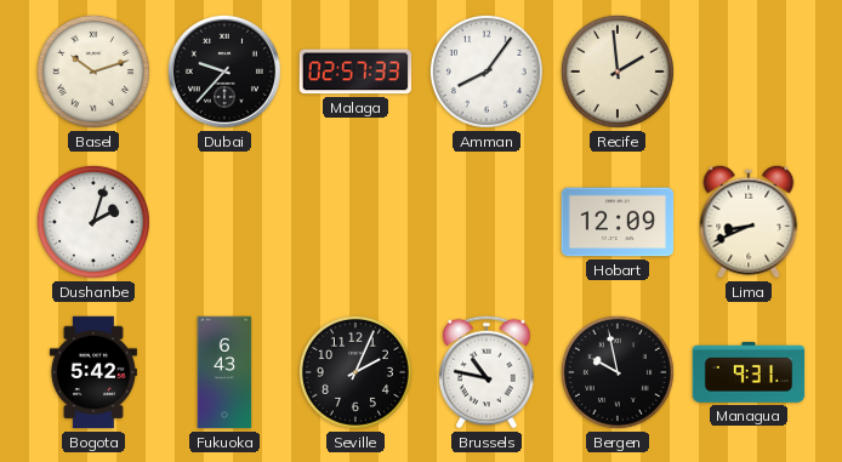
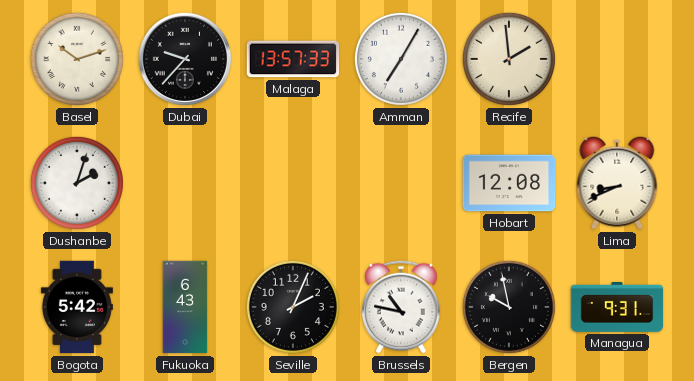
Malaga: 02:57 -> 13:57 (293, 59)
Amman: 8:06 -> 7:05 (401, 59)
Hobart: 12:09 -> 12:08 (509, 183)
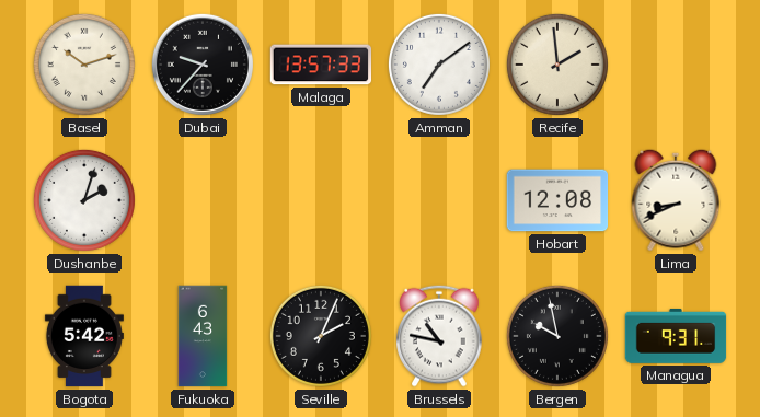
Amman: 7:05 -> 7:09 (439, 65)
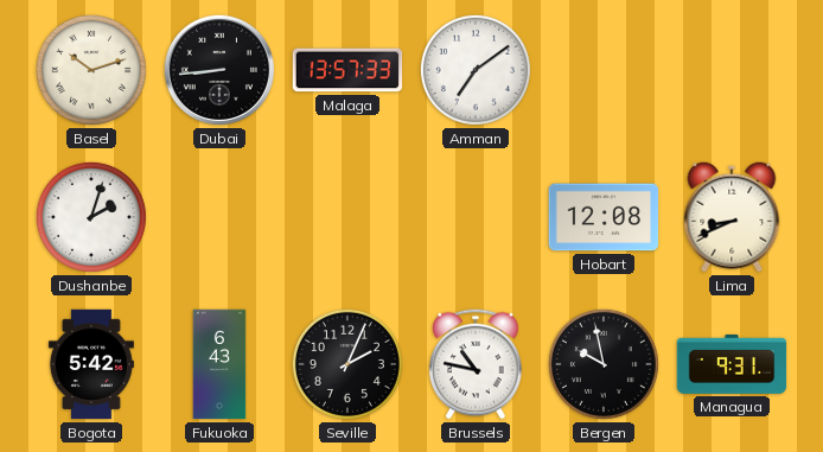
Dubai: 9:37 -> 8:44 (219, 70)
Recife: 1:59 -> none (557, 65)
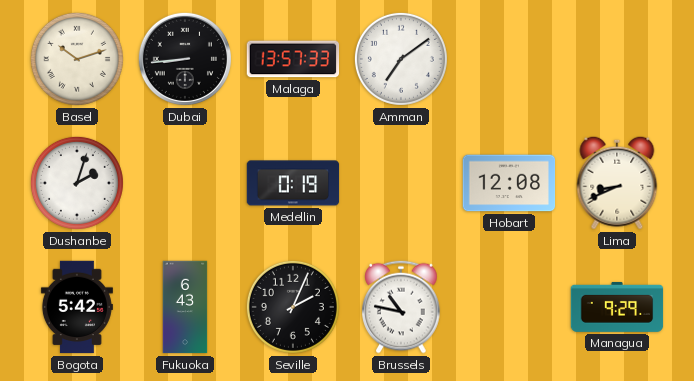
Medellin: none -> 0:19 (293, 183)
Bergen: 9:58 -> none (604, 364)
Managua: 9:31 -> 9:29 (617, 307)
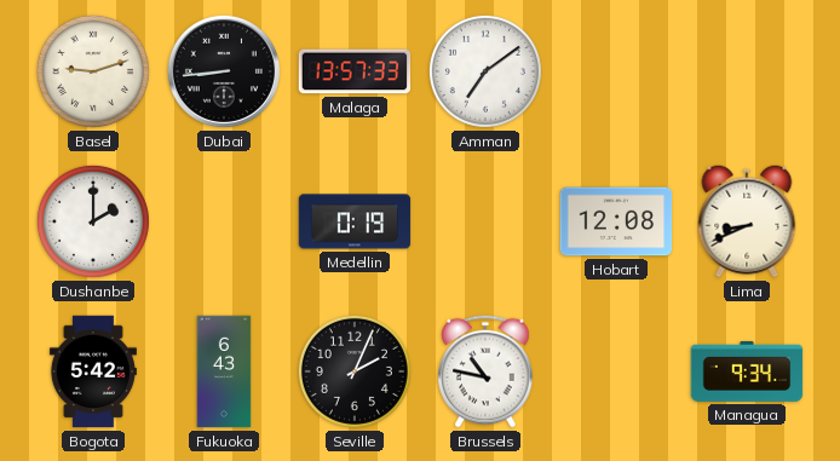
Basel: 10:12 -> 9:12 (93, 71)
Dushanbe: 2:03 -> 2:00 (93, 221)
Managua: 9:29 -> 9:34 (747, 371)
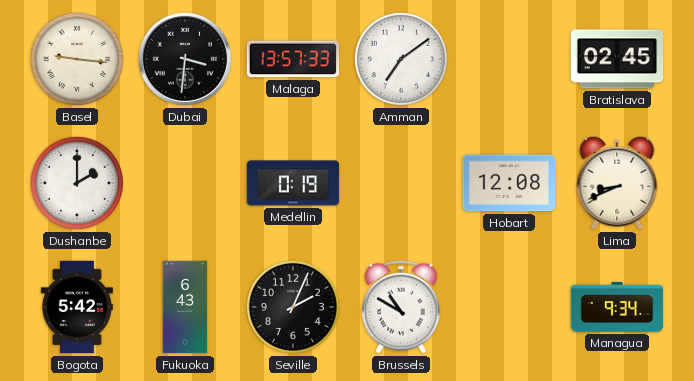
Basel: 9:12 -> 9:16 (77, 59)
Dubai: 8:44 -> 3:31 (185, 59)
Bratislava: none -> 02:45 (617, 59)
Brussels: 10:47 -> 10:50 (401, 307)
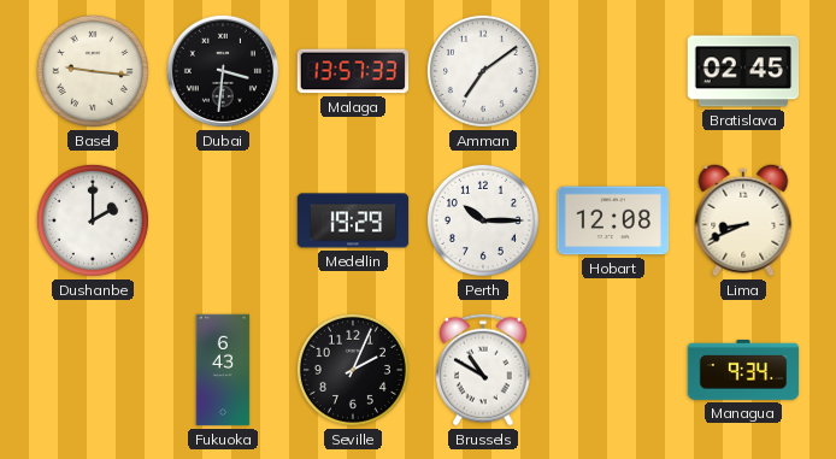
Medellin: 0:19 -> 19:29 (353, 220)
Perth: none -> 10:15 (483, 220)
Bogota: 5:42 -> none (77, 307)
